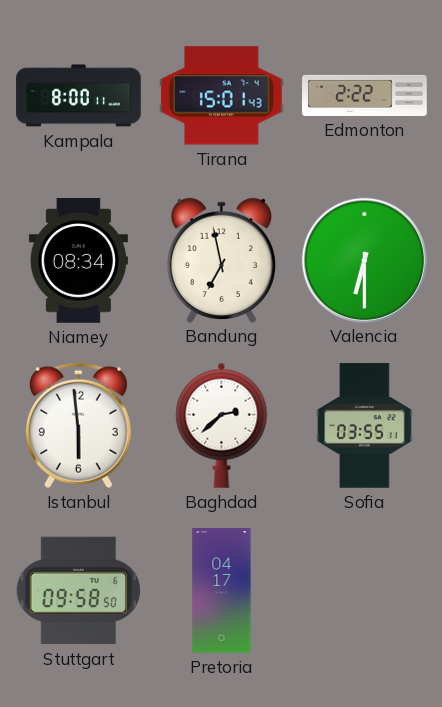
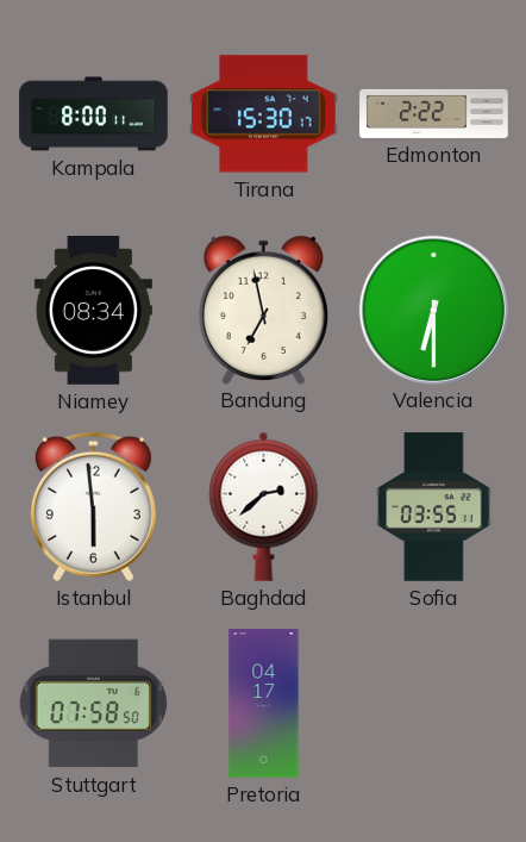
Tirana: 15:01 -> 15:30 (264, 114)
Stuttgart: 09:58 -> 07:58 (93, 704)
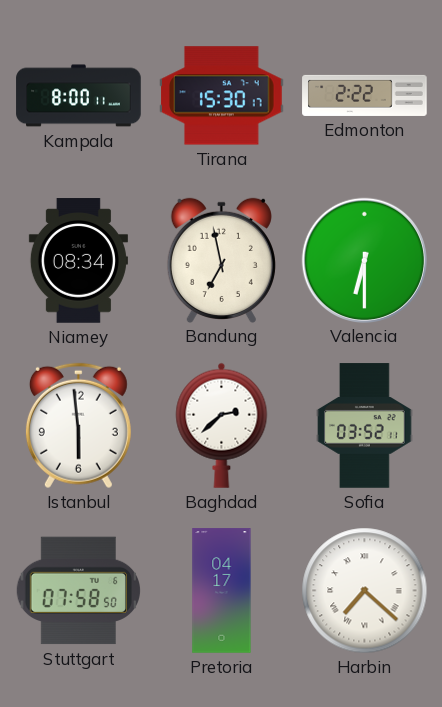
Sofia: 03:55 -> 03:52 (365, 426)
Harbin: none -> 7:22 (365, 591)
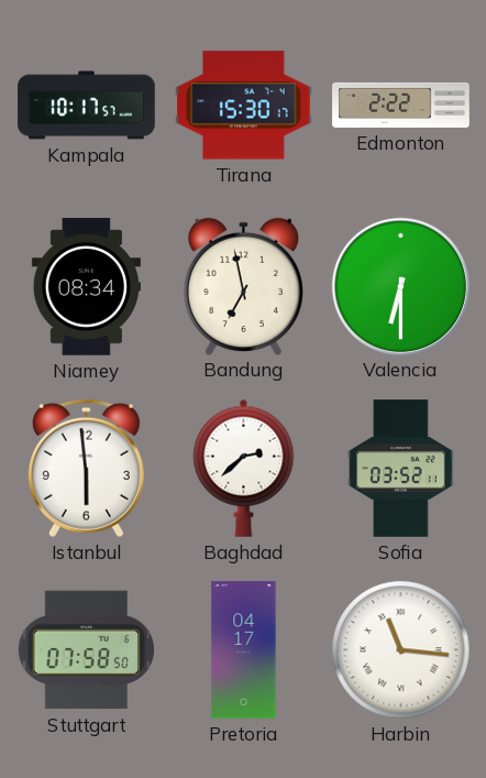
Kampala: 8:00 -> 10:17 (87, 106)
Harbin: 7:22 -> 11:16 (401, 650)
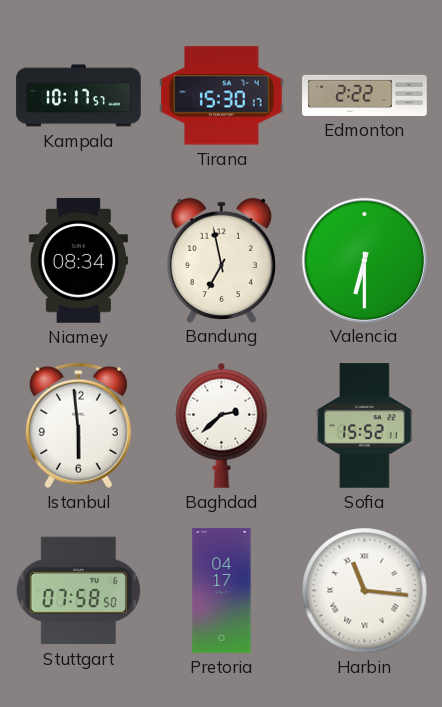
Sofia: 03:52 -> 15:52 (365, 426)
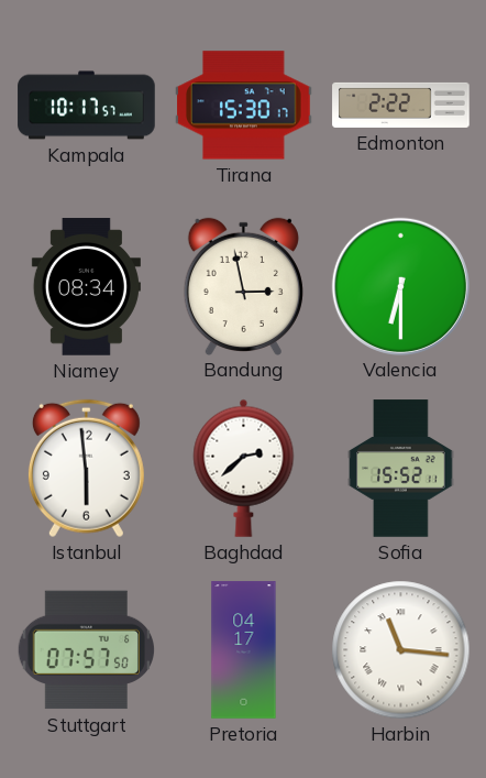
Bandung: 6:58 -> 2:58 (243, 286)
Stuttgart: 07:58 -> 07:57 (86, 650)
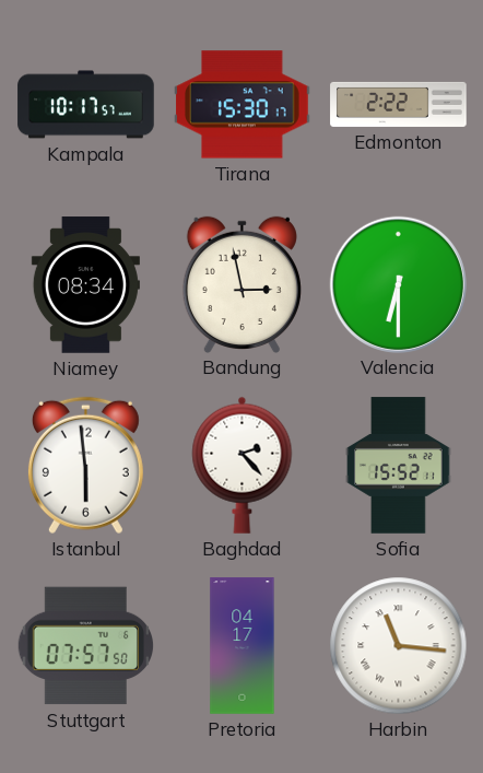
Baghdad: 2:38 -> 2:23 (243, 465)
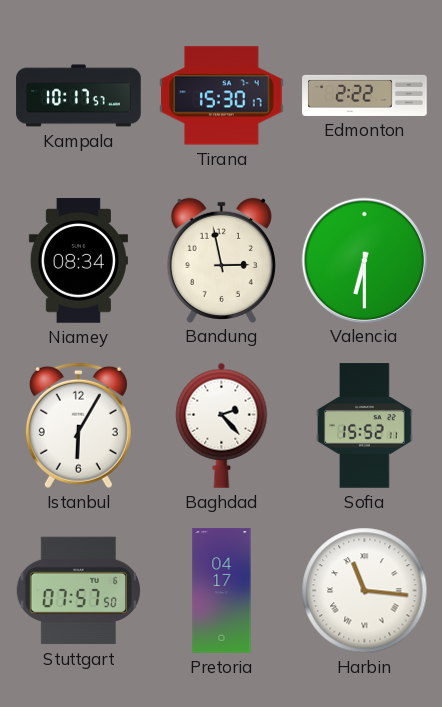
Istanbul: 5:59 -> 6:05 (78, 426)
